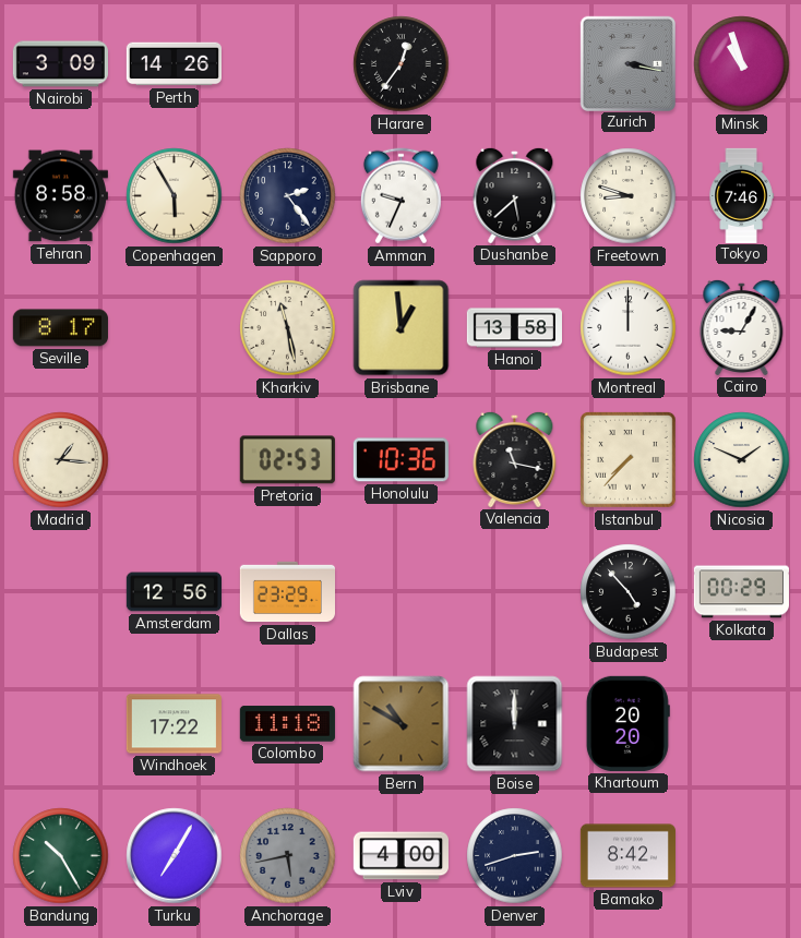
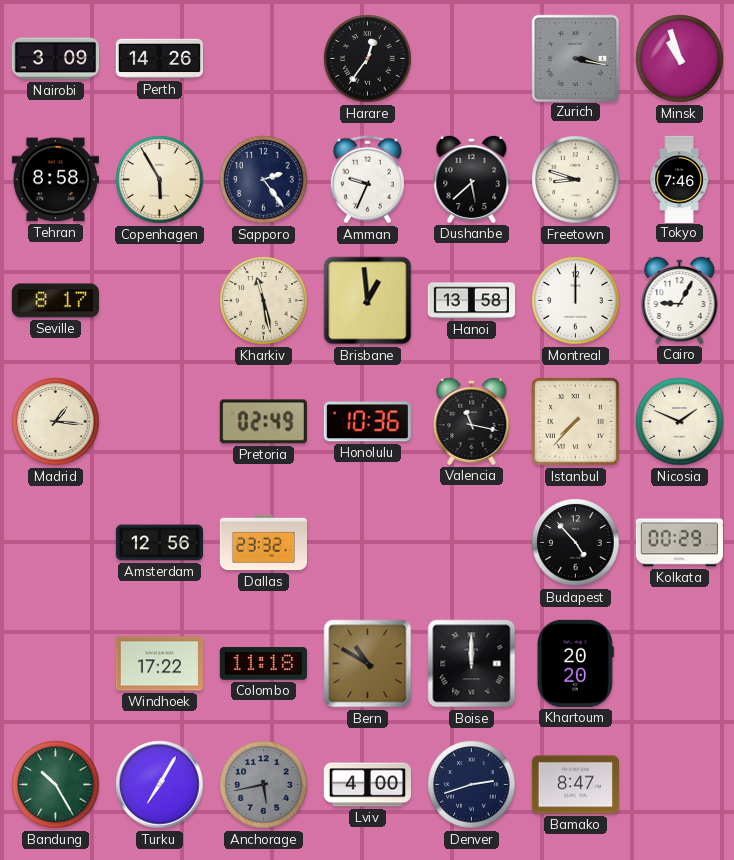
Pretoria: 02:53 -> 02:49 (263, 422)
Dallas: 23:29 -> 23:32 (263, 543)
Bamako: 8:42 -> 8:47 (575, 785)
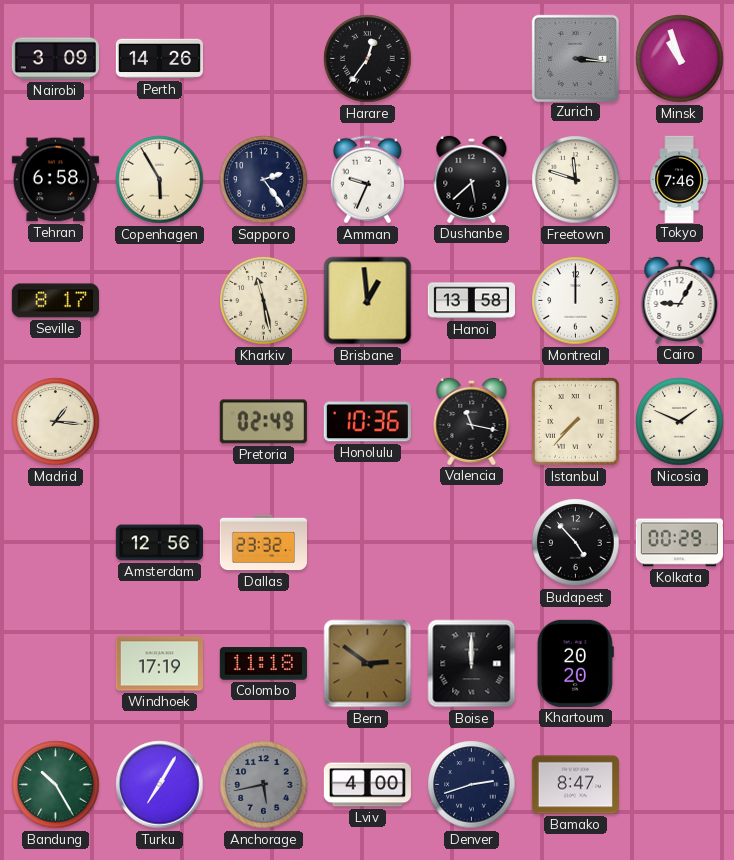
Zurich: 3:17 -> 3:16 (575, 58)
Tehran: 8:58 -> 6:58 (55, 180)
Freetown: 8:48 -> 11:48 (576, 180)
Windhoek: 17:22 -> 17:19 (159, 664)
Bern: 10:50 -> 2:51 (368, 664)
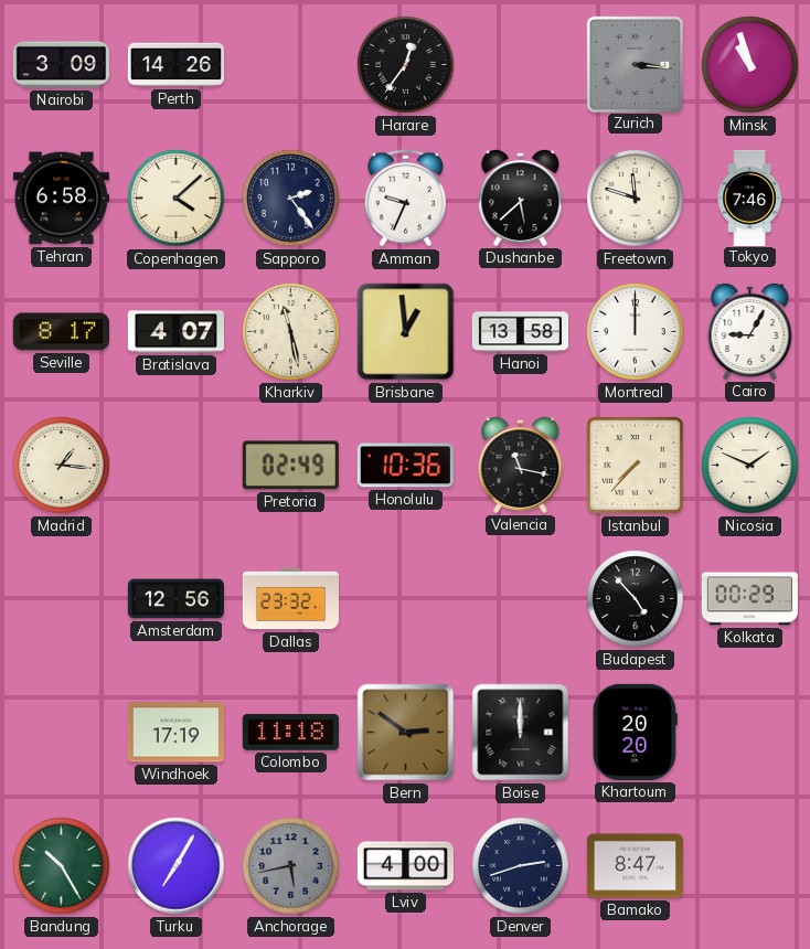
Copenhagen: 5:55 -> 4:08 (177, 199)
Bratislava: none -> 4:07 (175, 332)
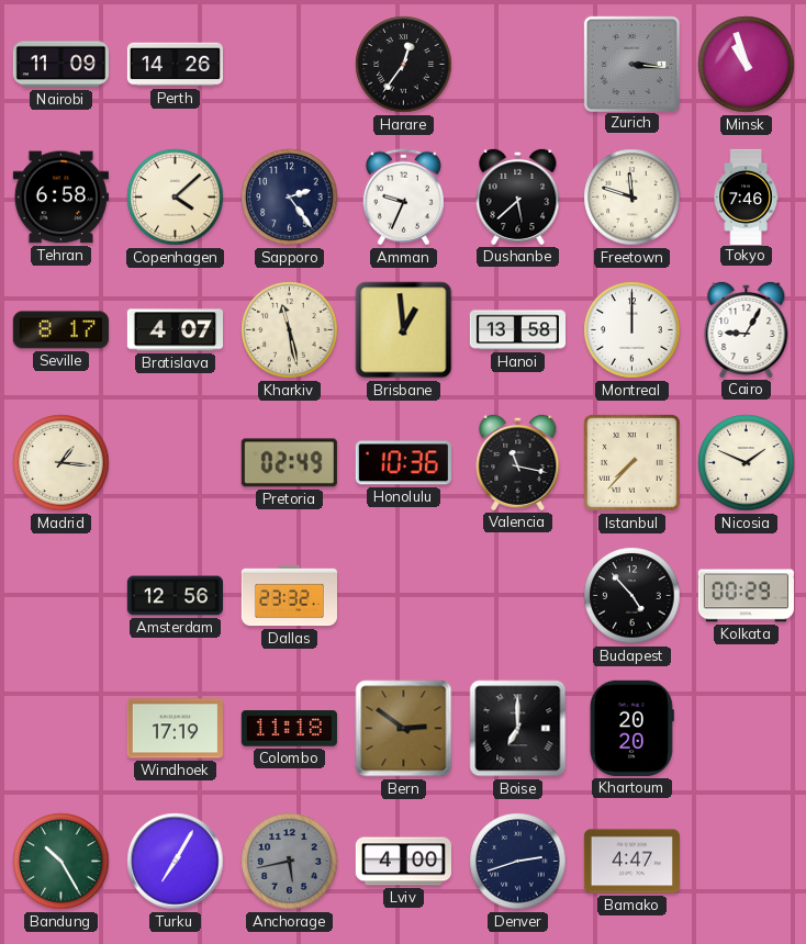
Nairobi: 3:09 -> 11:09 (60, 65)
Boise: 12:00 -> 7:00 (518, 729)
Bamako: 8:47 -> 4:47 (631, 862)
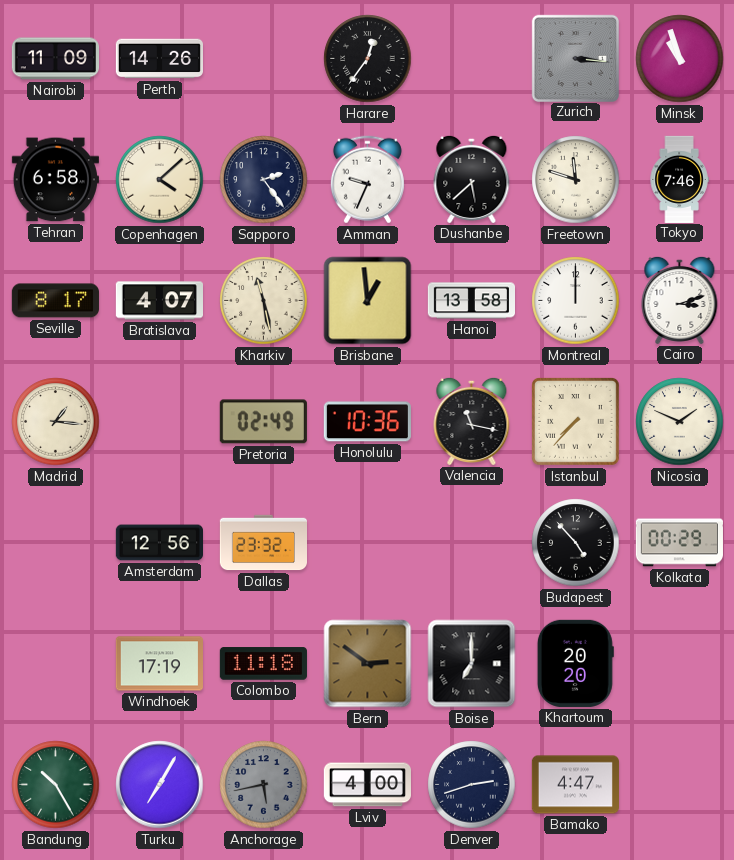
Cairo: 9:05 -> 3:12 (680, 300)
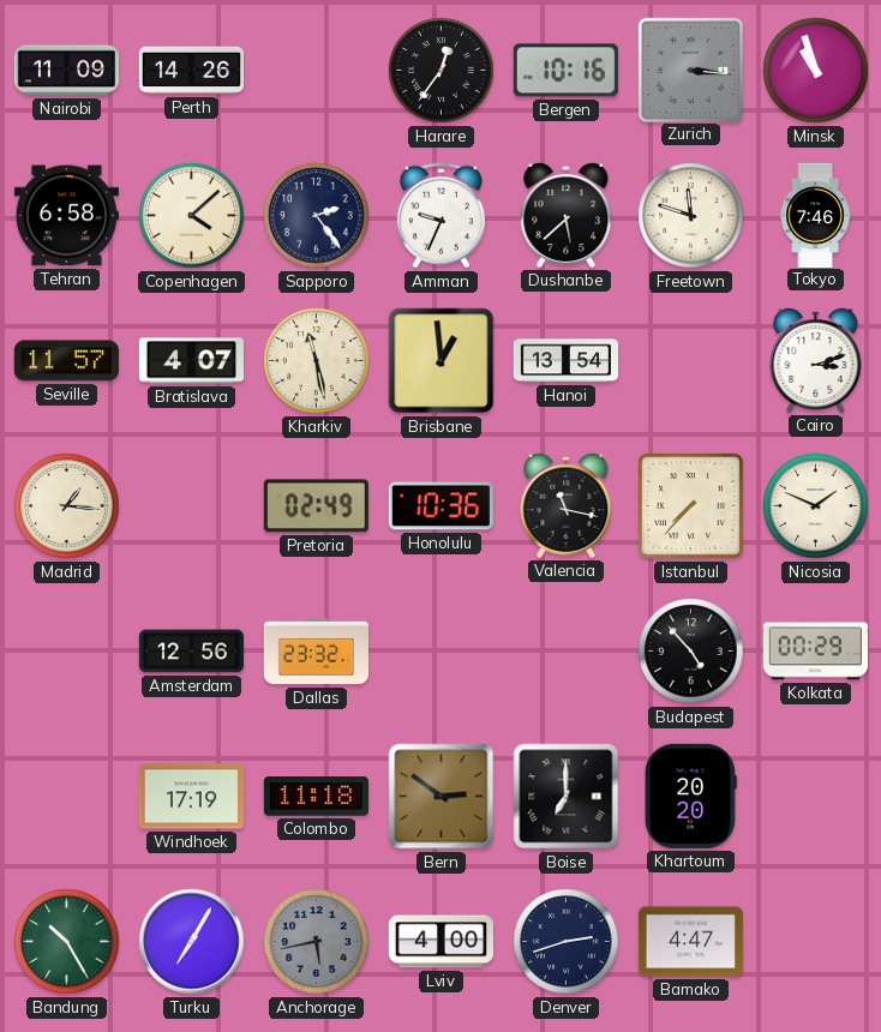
Bergen: none -> 10:16 (565, 71)
Seville: 8:17 -> 11:57 (66, 361)
Hanoi: 13:58 -> 13:54 (565, 361)
Montreal: 12:00 -> none (576, 301)
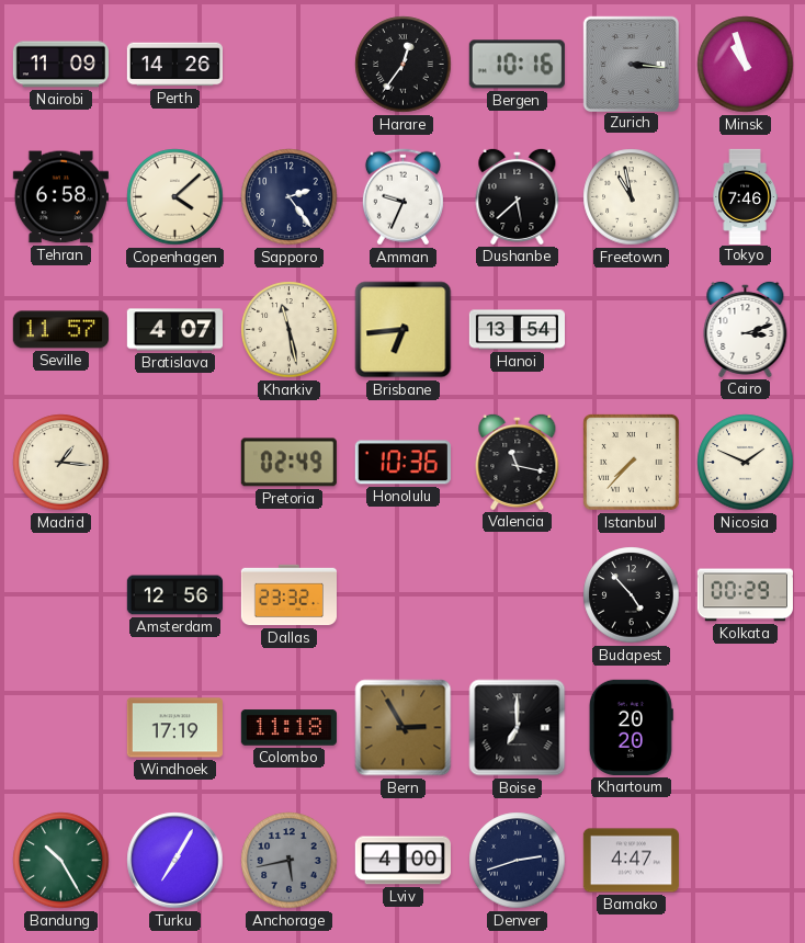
Freetown: 11:48 -> 10:58 (632, 197)
Brisbane: 12:59 -> 6:44 (404, 330)
Bern: 2:51 -> 2:55 (404, 728)
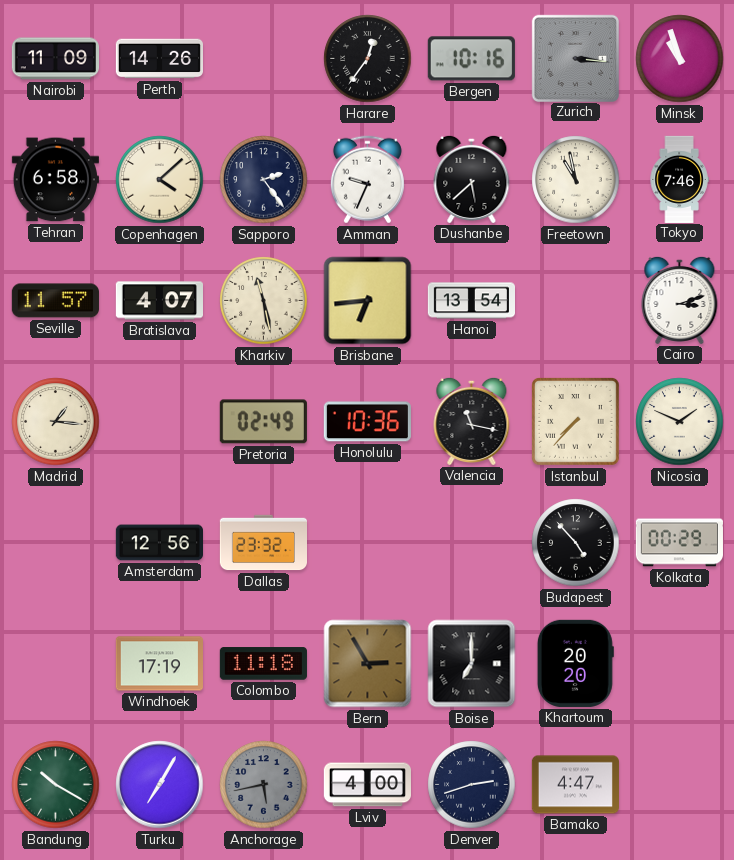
Bandung: 10:25 -> 10:20 (56, 785)
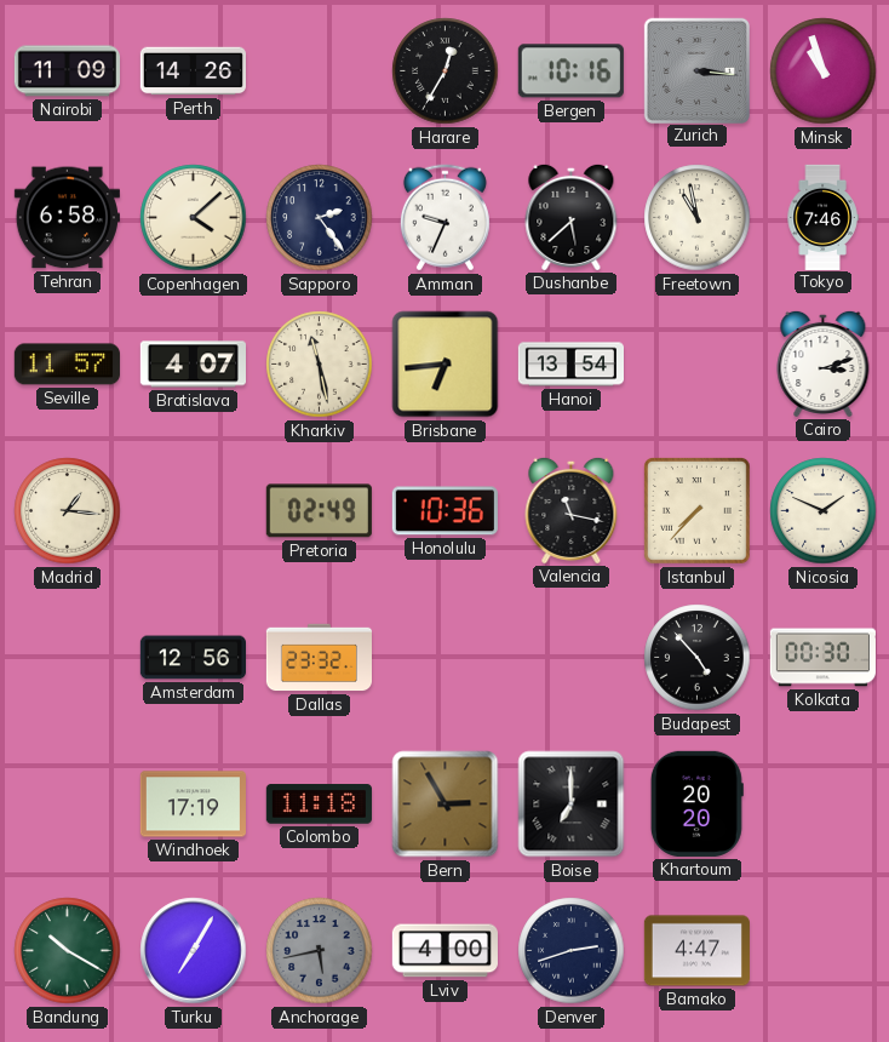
Harare: 12:36 -> 12:35 (446, 71)
Kolkata: 00:29 -> 00:30 (822, 658)
